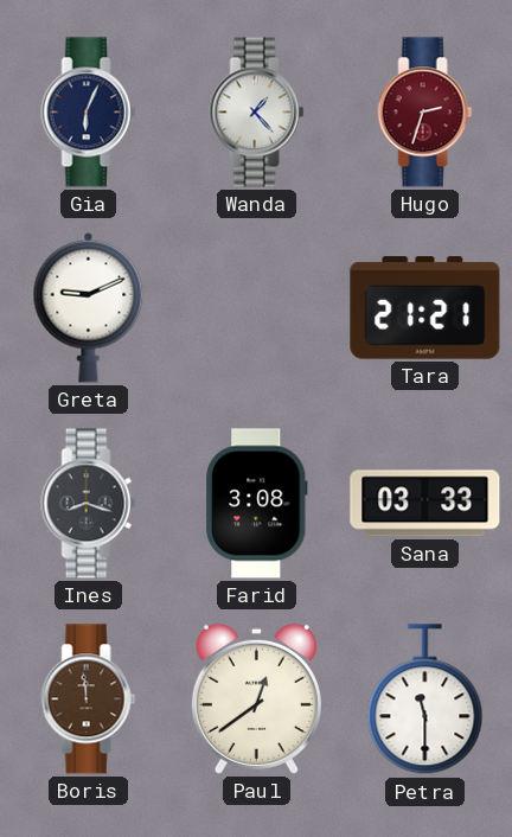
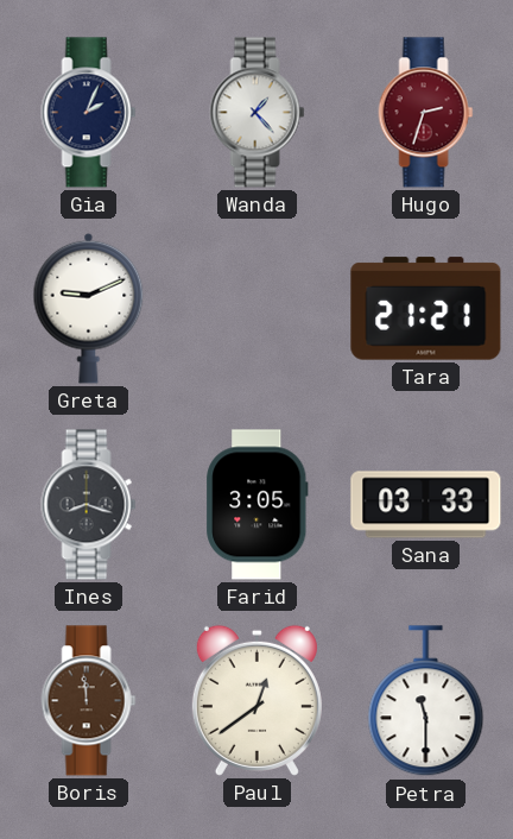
Gia: 6:04 -> 2:04 (89, 113)
Farid: 3:08 -> 3:05 (258, 505)
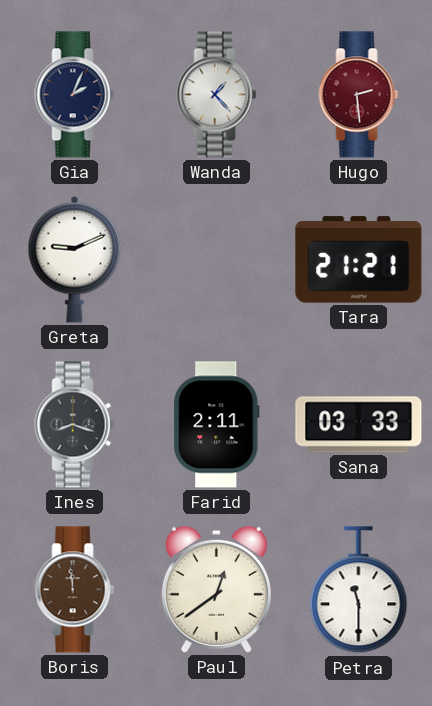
Hugo: 2:33 -> 2:29 (359, 95)
Farid: 3:05 -> 2:11 (217, 425)
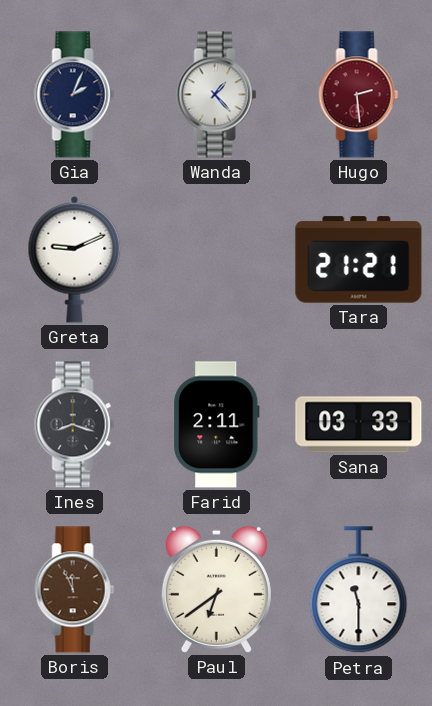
Boris: 11:59 -> 11:56 (75, 590)
Paul: 12:39 -> 6:39 (216, 589)
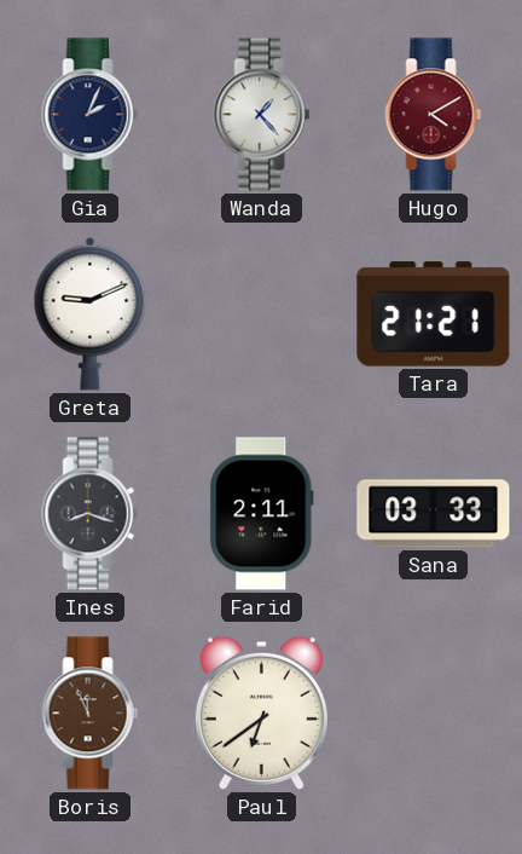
Hugo: 2:29 -> 4:10 (434, 115)
Petra: 11:30 -> none (359, 590)
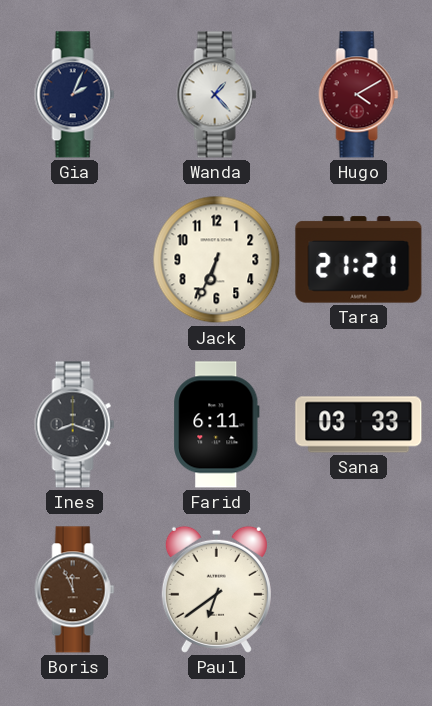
Greta: 9:11 -> none (91, 313)
Jack: none -> 6:34 (217, 260)
Farid: 2:11 -> 6:11 (217, 425)
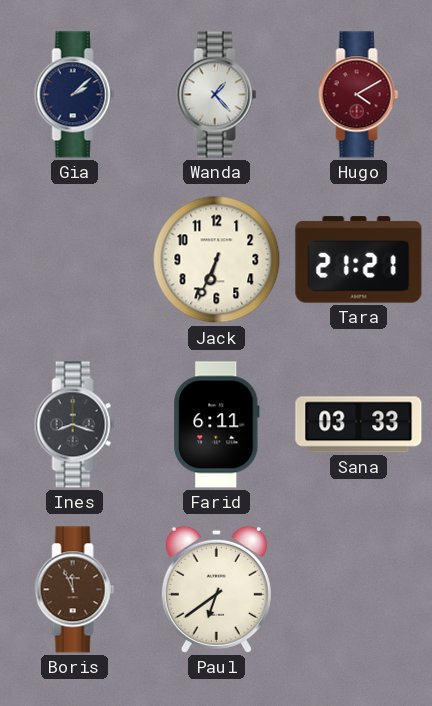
Gia: 2:04 -> 2:08 (75, 95)
